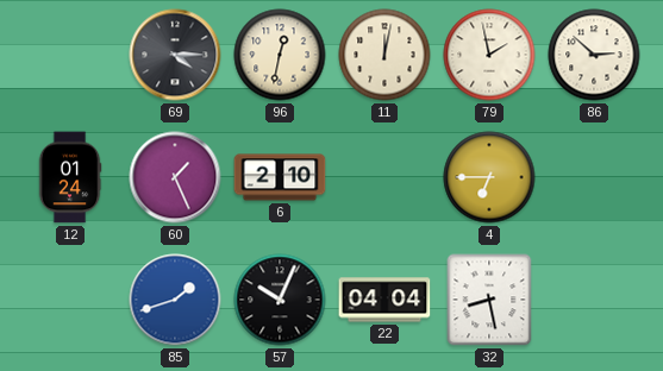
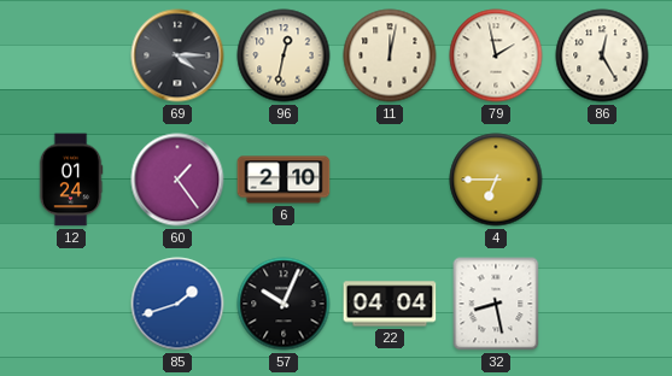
86: 2:52 -> 12:25 (602, 55)
60: 1:26 -> 1:24 (177, 180)
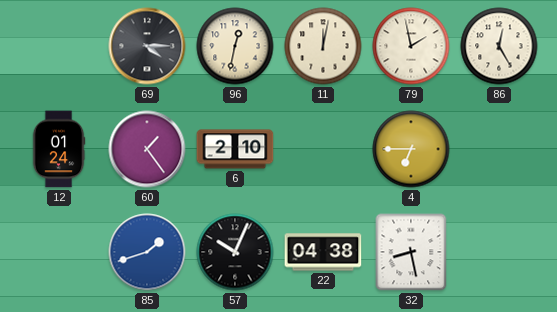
22: 04:04 -> 04:38 (323, 252)
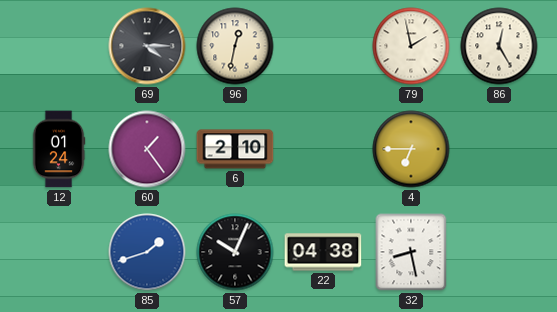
11: 12:02 -> none (323, 46)
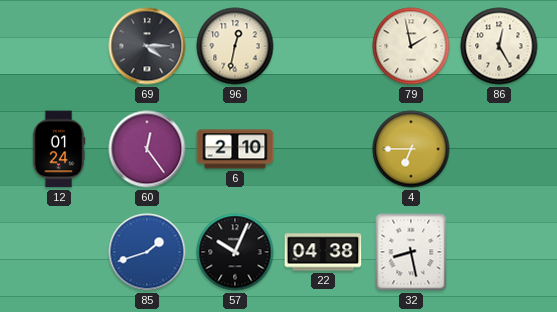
60: 1:24 -> 12:24 (147, 149)
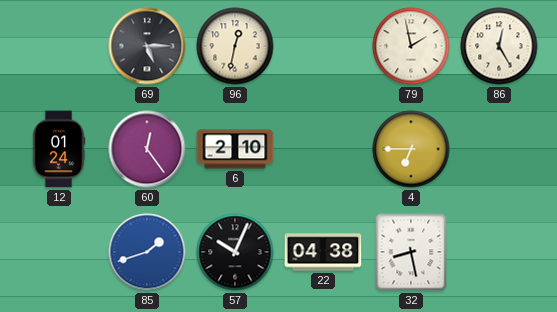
69: 4:15 -> 5:15 (147, 46)
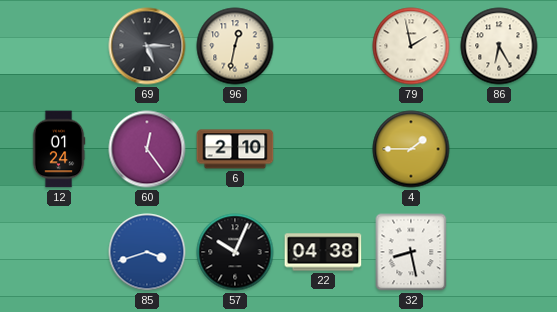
86: 12:25 -> 6:25 (499, 46)
4: 6:45 -> 1:45 (411, 149)
85: 1:42 -> 3:42 (147, 252)
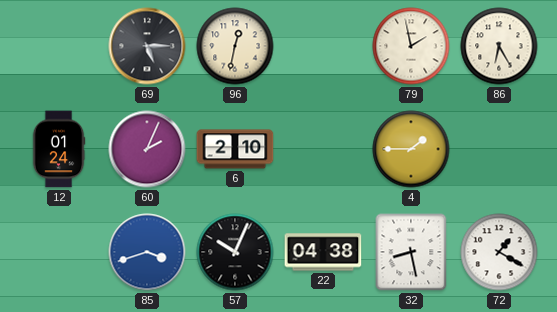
60: 12:24 -> 2:04 (147, 149)
72: none -> 1:20 (499, 252)
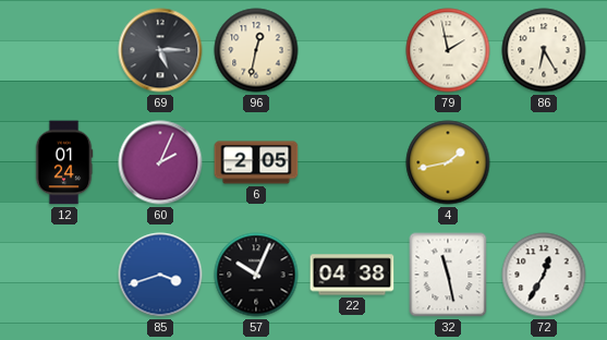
6: 2:10 -> 2:05 (256, 162)
4: 1:45 -> 1:43 (448, 162)
32: 8:28 -> 11:28 (448, 275)
72: 1:20 -> 12:35 (544, 275)
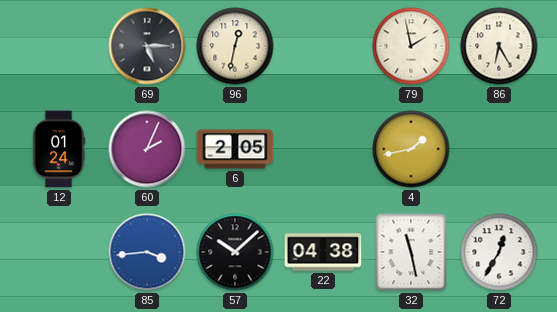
85: 3:42 -> 3:44 (147, 252)
57: 10:04 -> 10:08 (235, 252)
